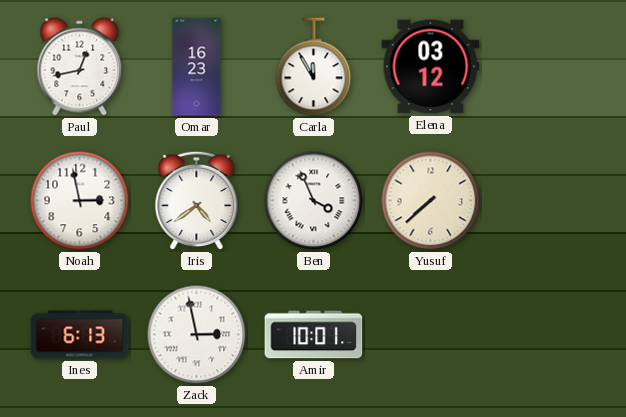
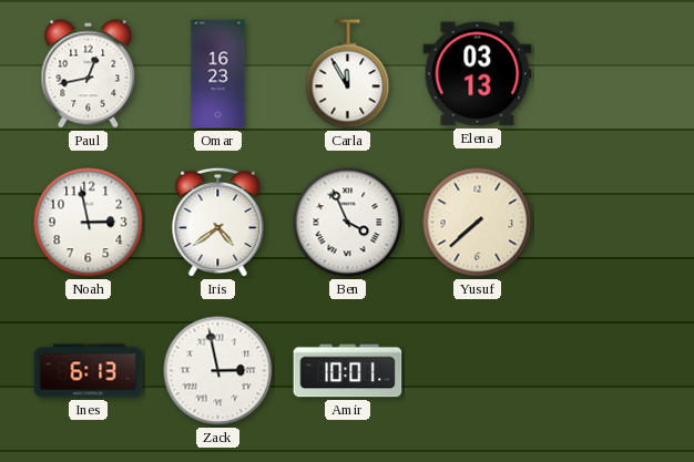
Elena: 03:12 -> 03:13 (478, 74)
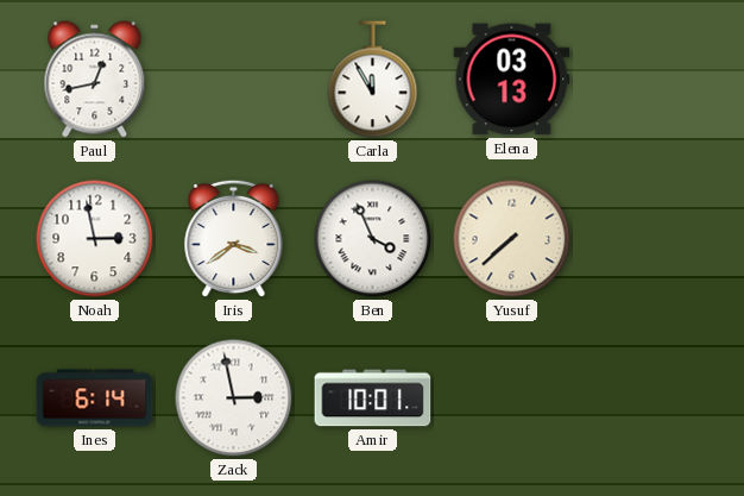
Omar: 16:23 -> none (218, 74)
Iris: 4:39 -> 3:39 (234, 239)
Ines: 6:13 -> 6:14 (95, 398)
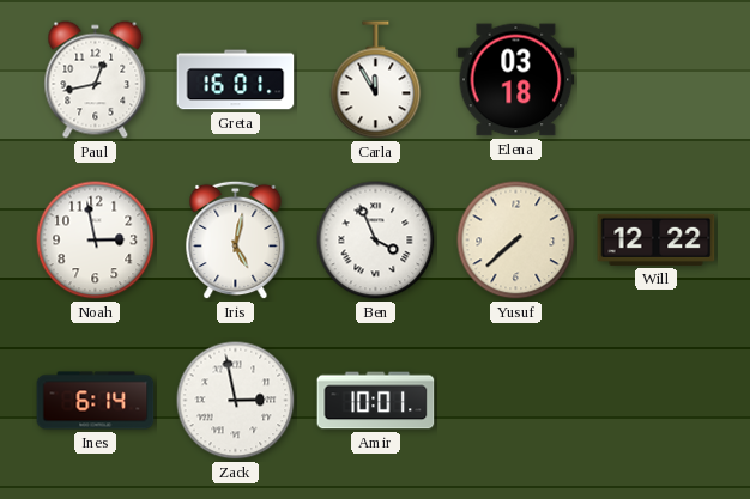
Greta: none -> 16:01 (236, 80)
Elena: 03:13 -> 03:18 (516, 80)
Iris: 3:39 -> 5:02 (236, 241)
Will: none -> 12:22 (657, 239)
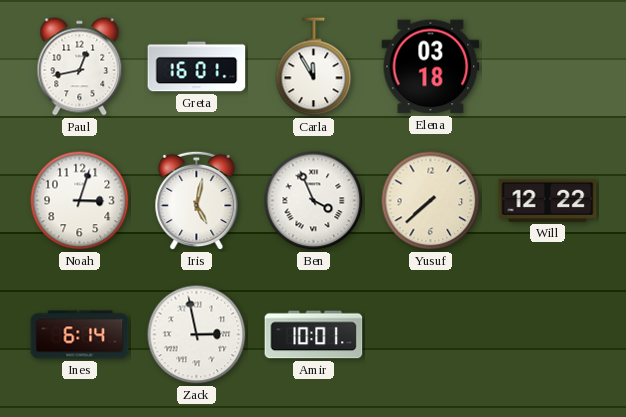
Noah: 2:58 -> 3:03 (80, 201)
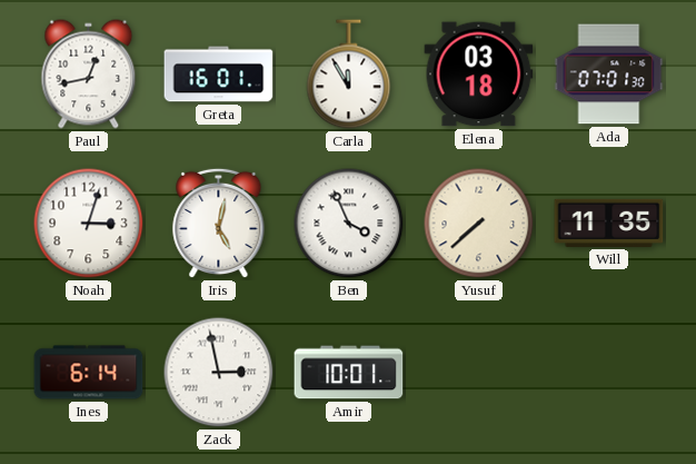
Ada: none -> 07:01 (609, 75)
Will: 12:22 -> 11:35 (609, 223)
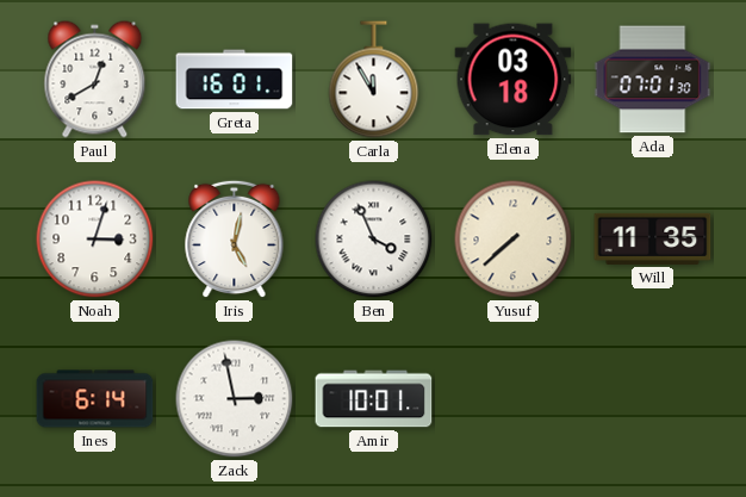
Paul: 12:43 -> 12:40 (95, 80)
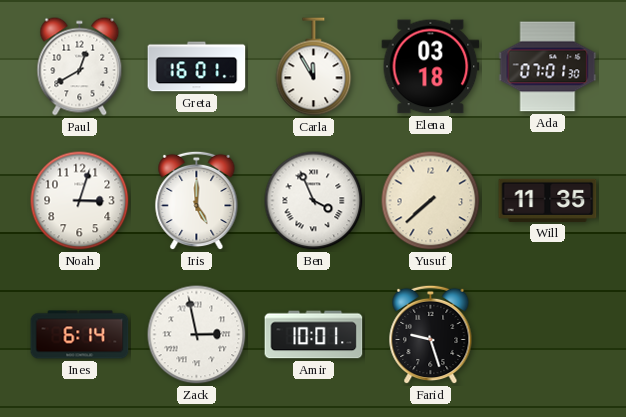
Iris: 5:02 -> 5:00 (197, 201)
Farid: none -> 9:27 (431, 335)
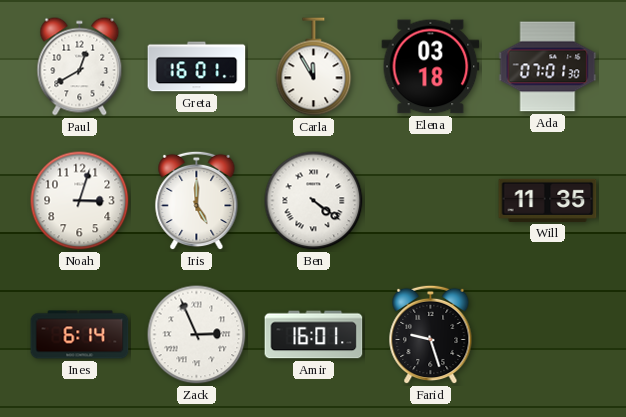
Ben: 3:56 -> 4:21 (314, 201)
Yusuf: 7:38 -> none (431, 201)
Zack: 2:58 -> 2:56 (197, 335)
Amir: 10:01 -> 16:01 (314, 335)
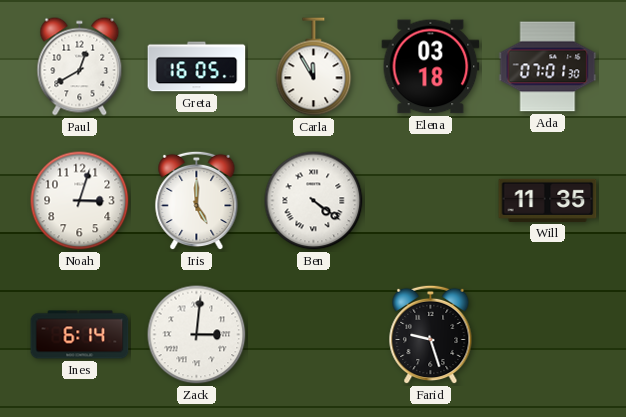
Greta: 16:01 -> 16:05 (197, 67)
Zack: 2:56 -> 3:01 (197, 335)
Amir: 16:01 -> none (314, 335)
